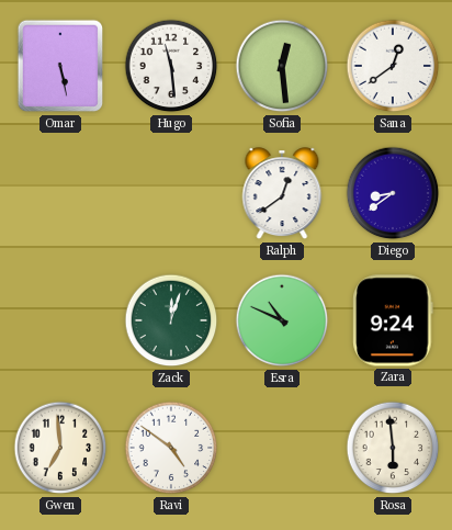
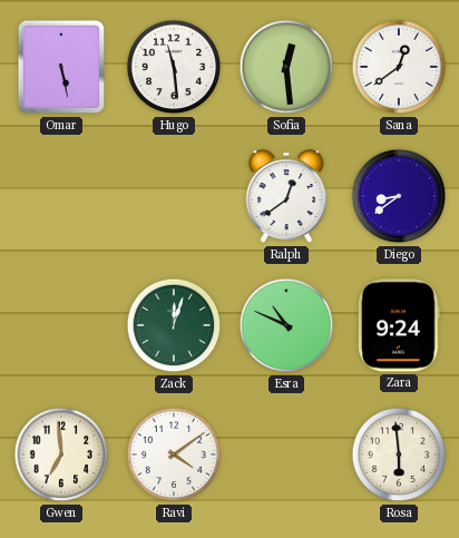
Ravi: 4:51 -> 4:09 (174, 454)
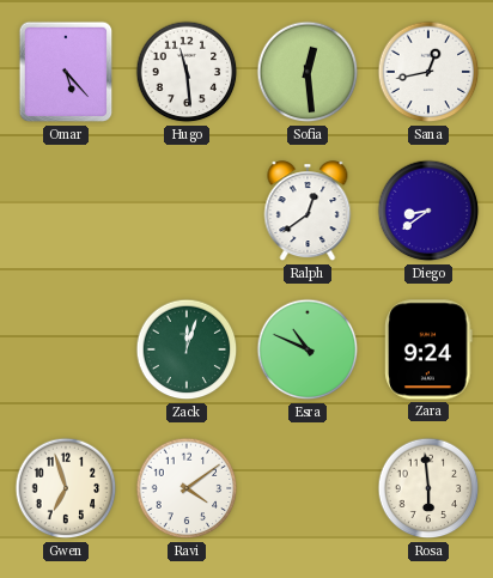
Omar: 5:28 -> 5:23 (66, 72)
Sana: 12:39 -> 12:43 (428, 72)
Gwen: 6:59 -> 6:57 (66, 488)
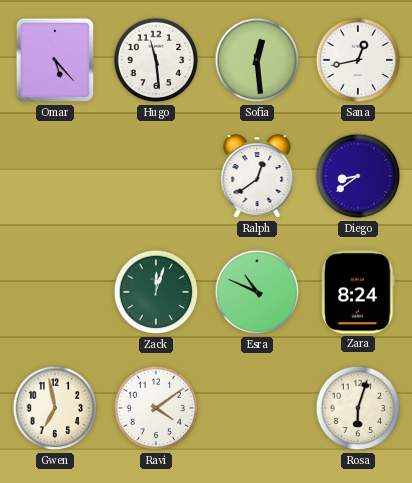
Zara: 9:24 -> 8:24 (358, 292)
Gwen: 6:57 -> 6:58 (55, 408)
Rosa: 5:59 -> 6:03 (358, 408)
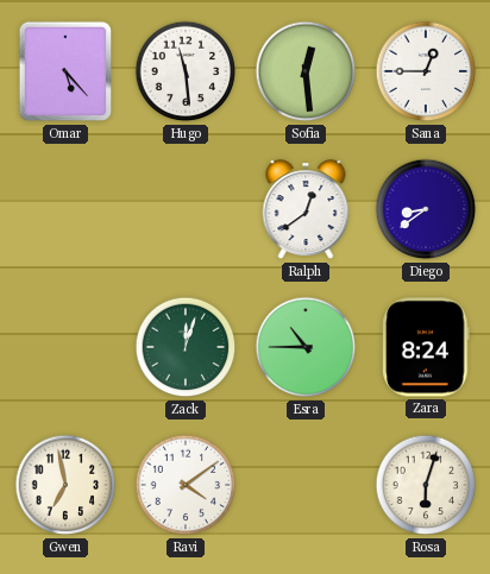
Sana: 12:43 -> 12:45 (426, 71)
Esra: 10:49 -> 10:45 (306, 347)
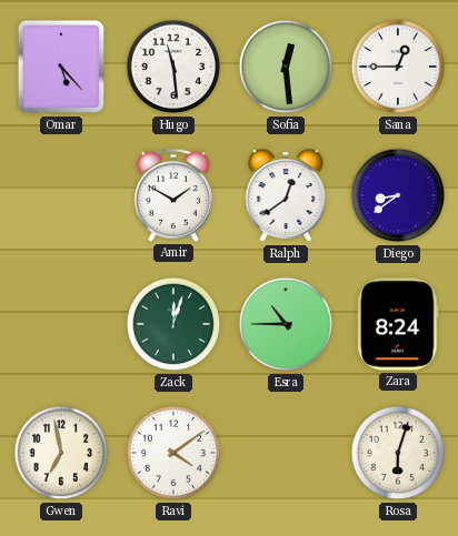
Amir: none -> 1:50 (173, 195)
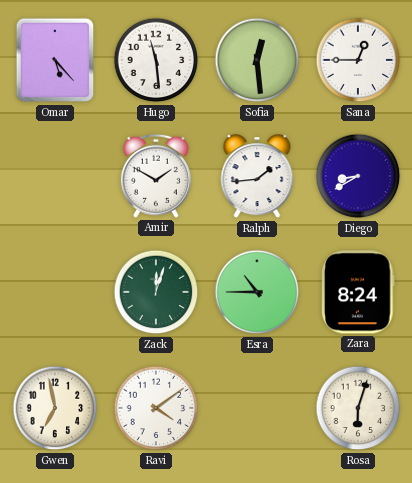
Ralph: 12:39 -> 1:44 (257, 177)
Diego: 8:39 -> 8:40 (358, 176)
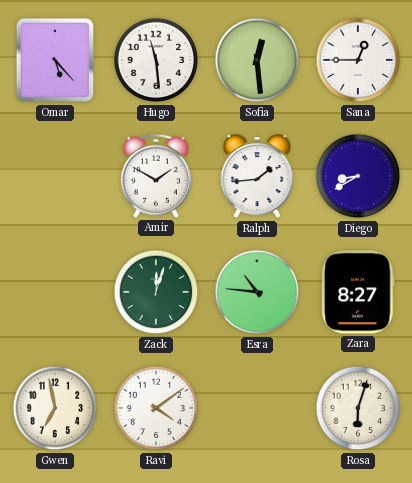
Esra: 10:45 -> 10:46 (257, 292)
Zara: 8:24 -> 8:27 (358, 292)
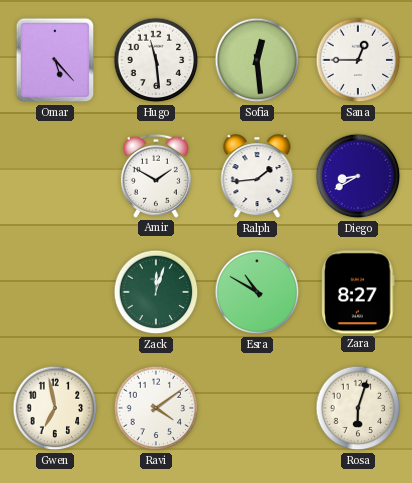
Esra: 10:46 -> 10:50 (257, 292)
